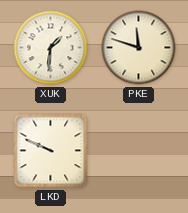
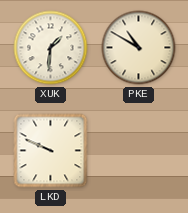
PKE: 11:48 -> 10:50 (139, 48)
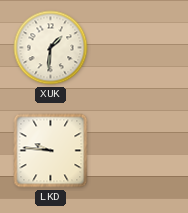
PKE: 10:50 -> none (139, 48)
LKD: 9:49 -> 9:46 (51, 151)
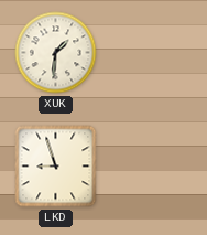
LKD: 9:46 -> 8:57 (56, 167)
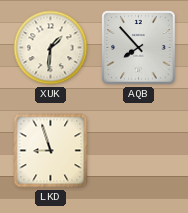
AQB: none -> 7:53 (139, 48)
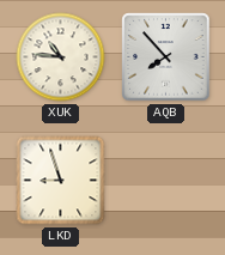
XUK: 1:31 -> 10:46 (61, 57)
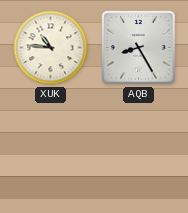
AQB: 7:53 -> 8:25 (139, 48)
LKD: 8:57 -> none (61, 181)
